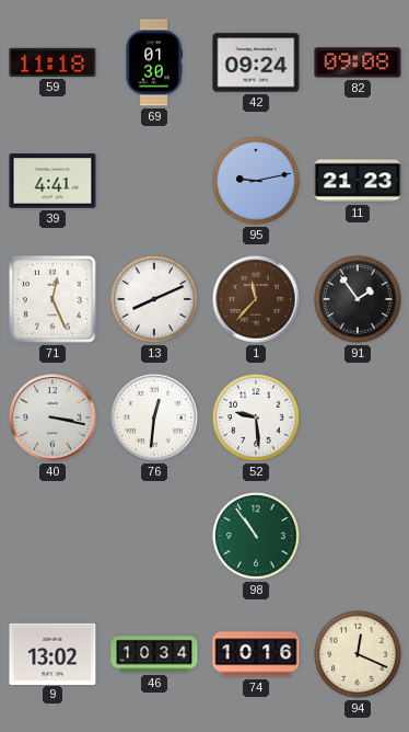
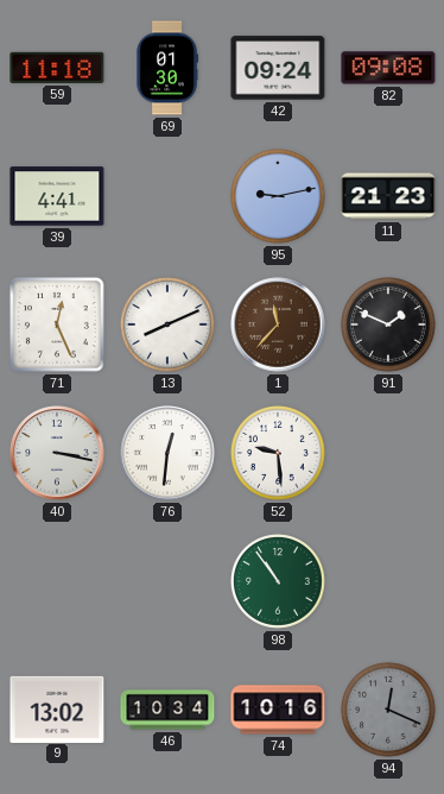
91: 1:54 -> 1:49 (389, 326)
94 dial: cream -> grey (389, 711)
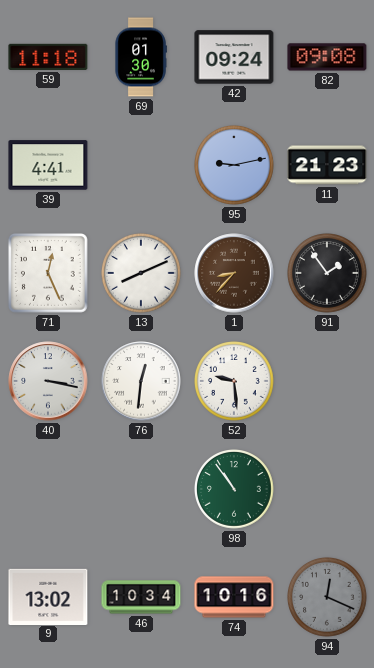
1: 11:37 -> 8:37 (234, 273)
91: 1:49 -> 1:54 (328, 274)
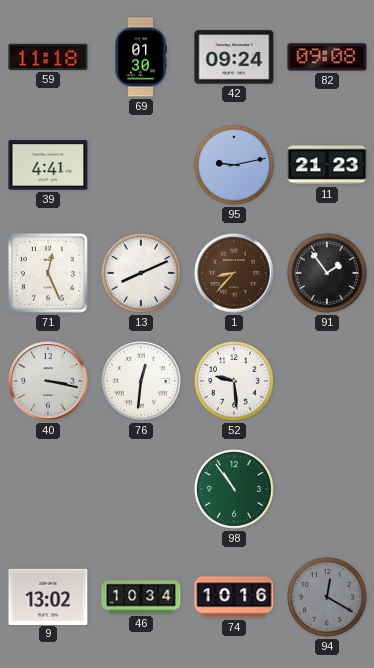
94: 12:19 -> 12:20 (328, 598)
